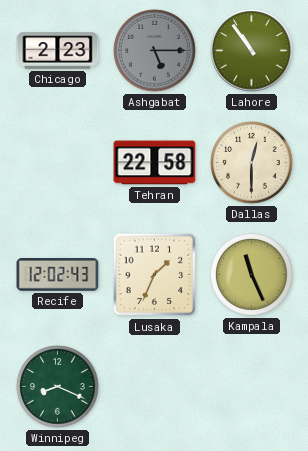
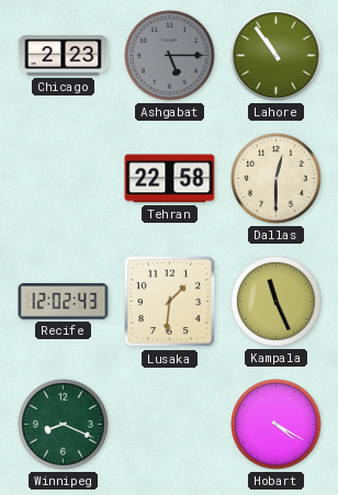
Lusaka: 1:34 -> 1:31 (170, 302)
Hobart: none -> 4:20 (277, 425)
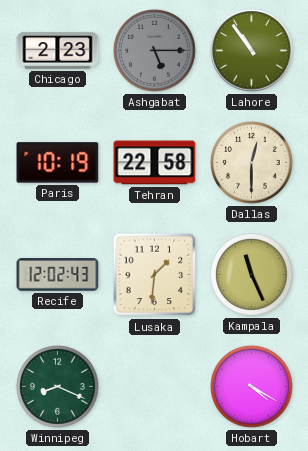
Paris: none -> 10:19 (58, 163)
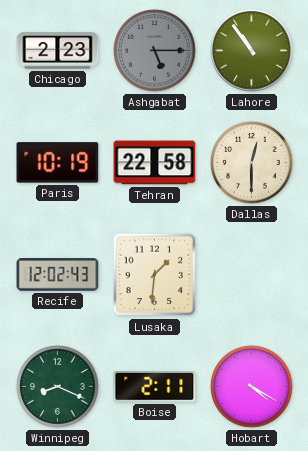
Kampala: 11:26 -> none (252, 275)
Boise: none -> 2:11 (155, 387)
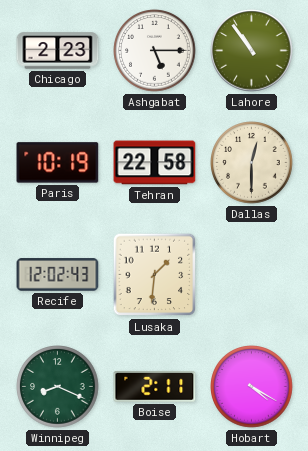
Ashgabat dial: grey -> white (155, 51)
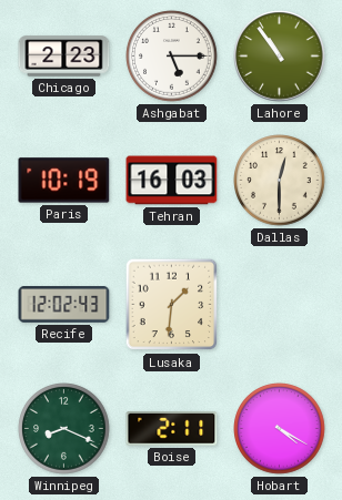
Tehran: 22:58 -> 16:03 (172, 181)
